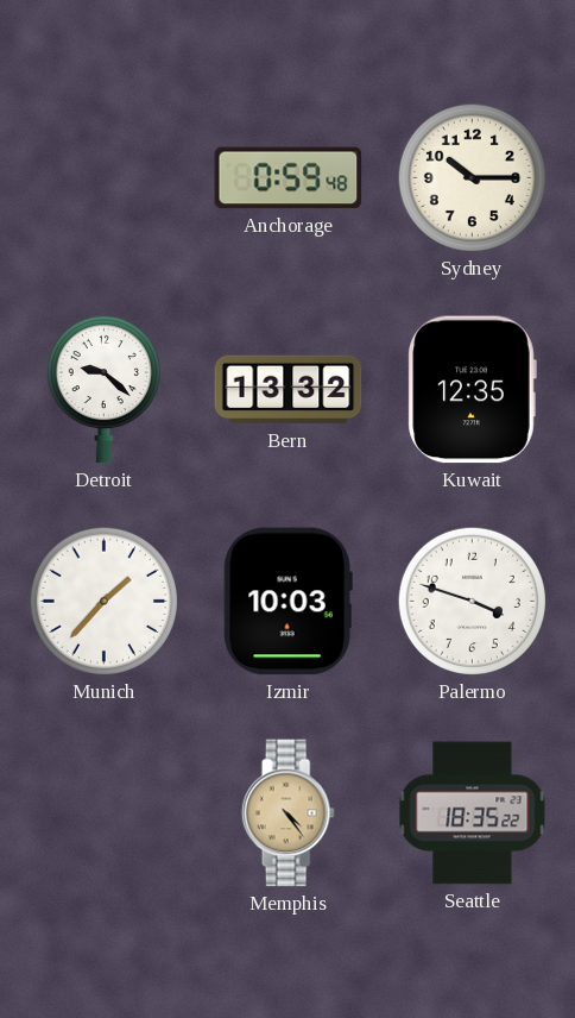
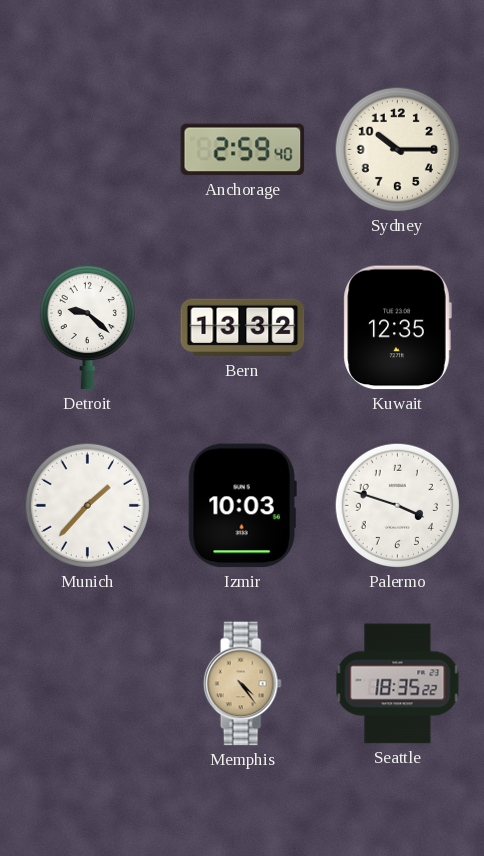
Anchorage: 0:59 -> 2:59 (243, 150)
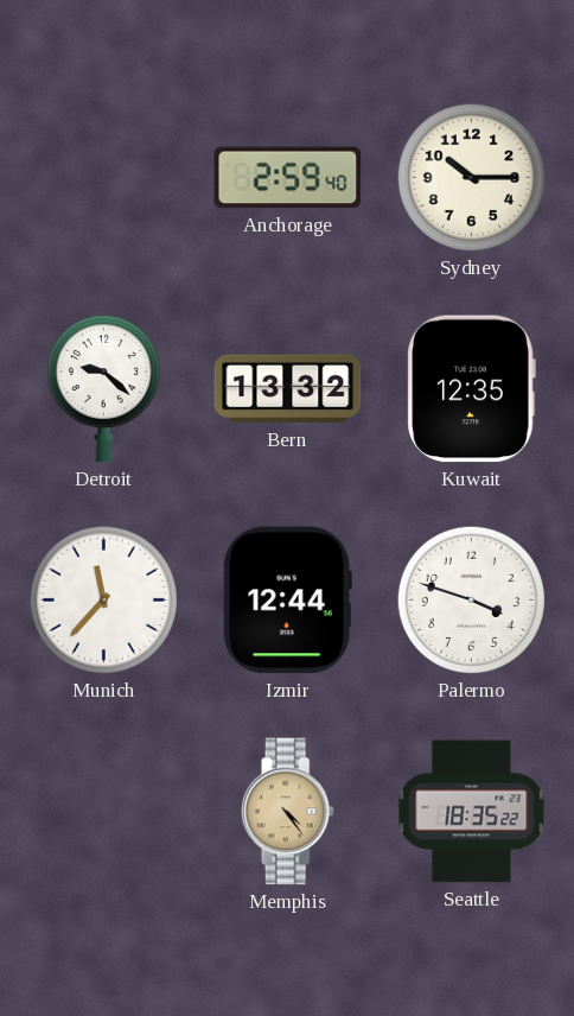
Munich: 1:37 -> 11:37 (103, 599)
Izmir: 10:03 -> 12:44 (287, 601)
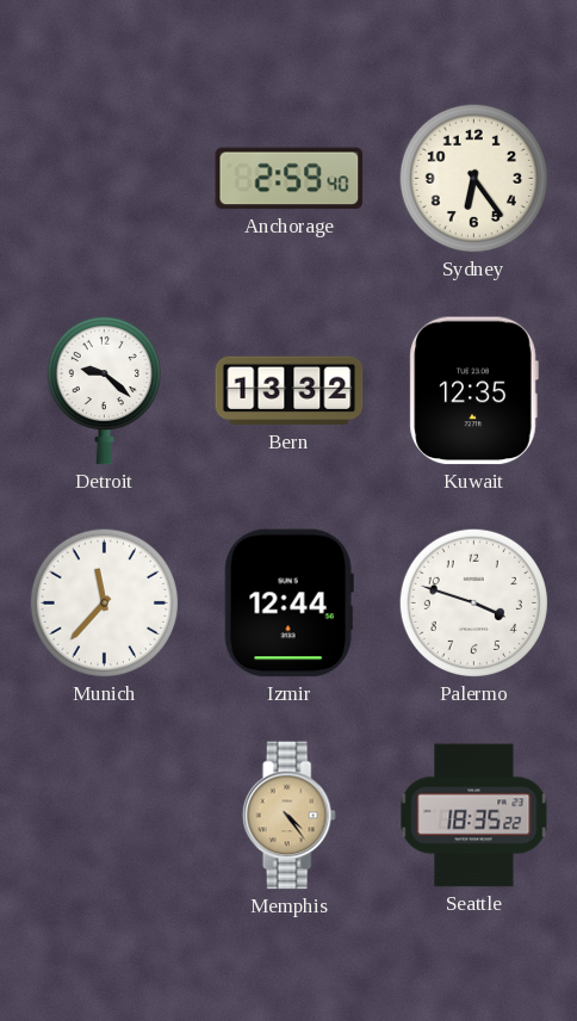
Sydney: 10:15 -> 6:24 (473, 178)
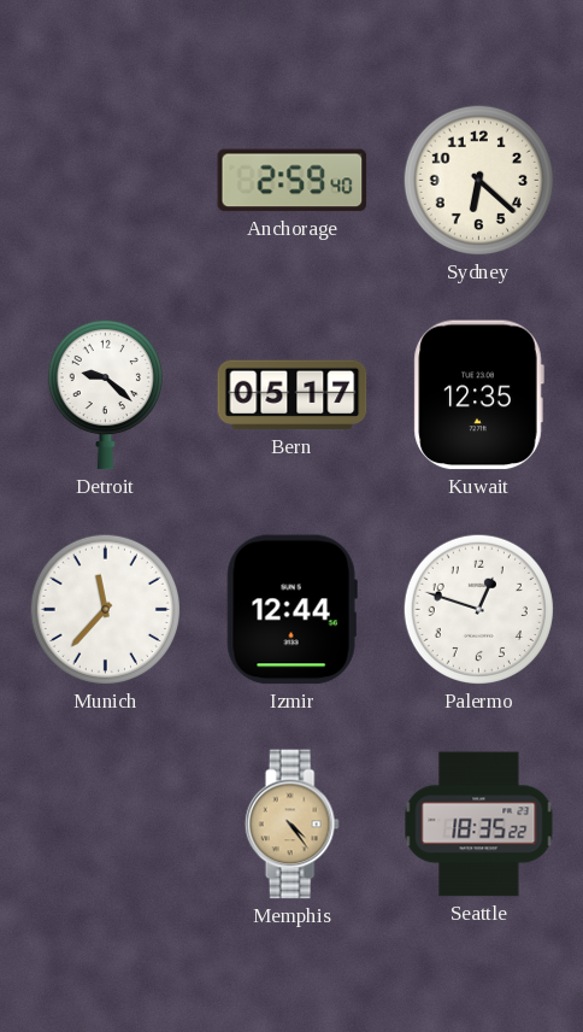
Sydney: 6:24 -> 6:22 (478, 180)
Bern: 13:32 -> 05:17 (293, 395)
Palermo: 3:48 -> 12:48 (478, 609)
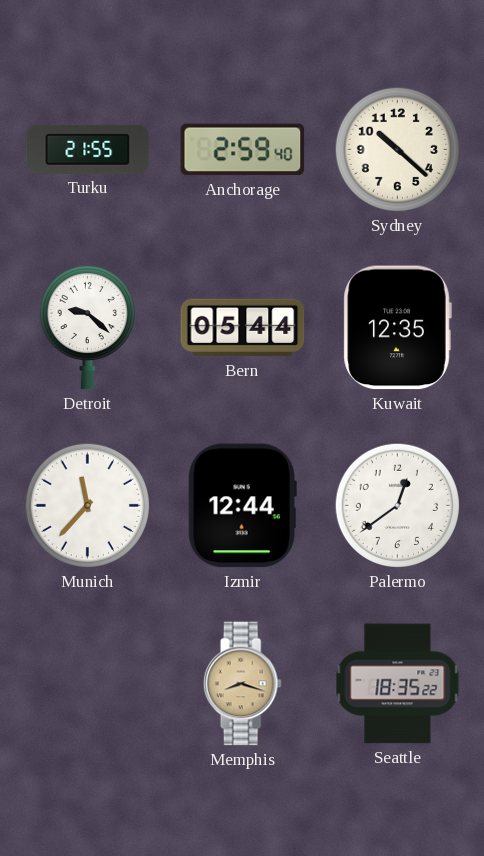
Turku: none -> 21:55 (88, 149)
Sydney: 6:22 -> 10:22 (397, 149)
Bern: 05:17 -> 05:44 (243, 328)
Palermo: 12:48 -> 12:39 (397, 505)
Memphis: 4:24 -> 8:18 (242, 684)
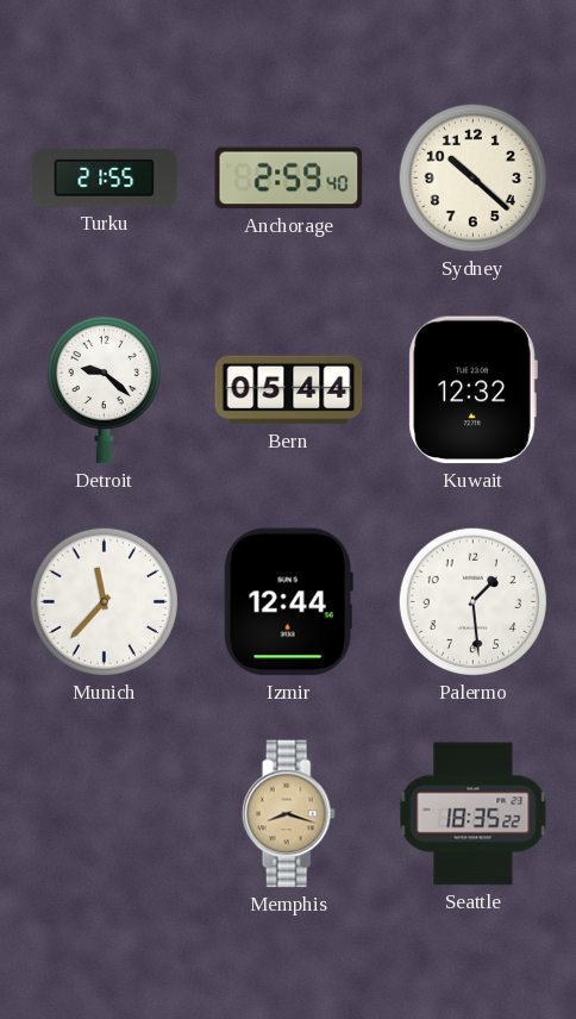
Kuwait: 12:35 -> 12:32 (472, 390)
Palermo: 12:39 -> 1:29 (472, 601)
